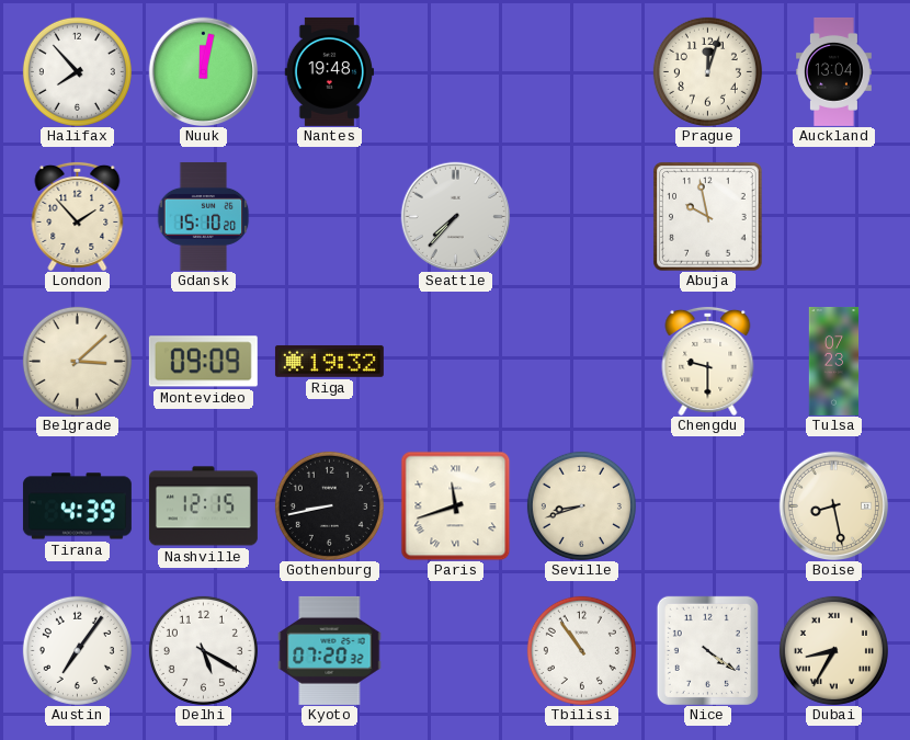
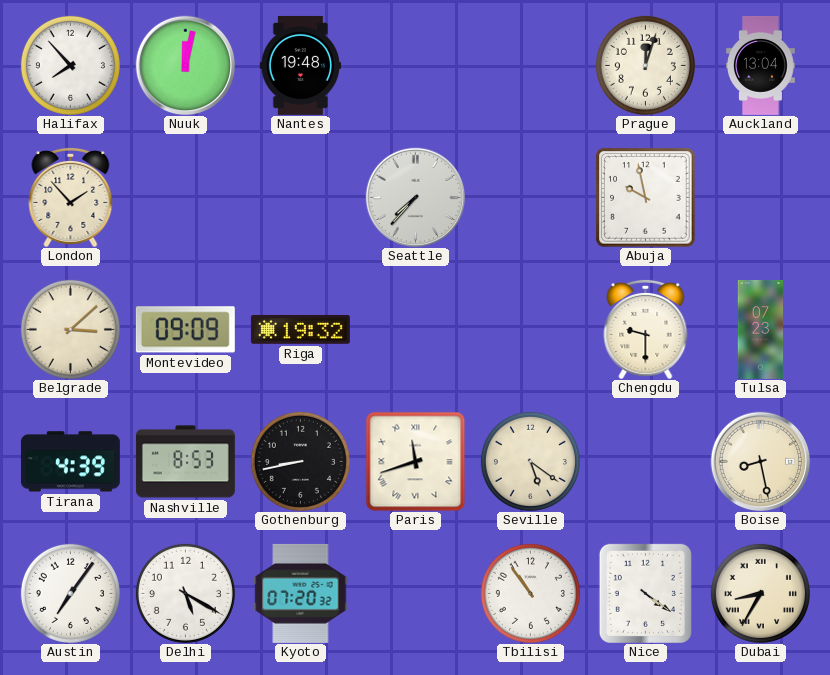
Gdansk: 15:10 -> none (204, 216)
Nashville: 12:15 -> 8:53 (185, 462)
Seville: 8:42 -> 5:21 (530, 461)
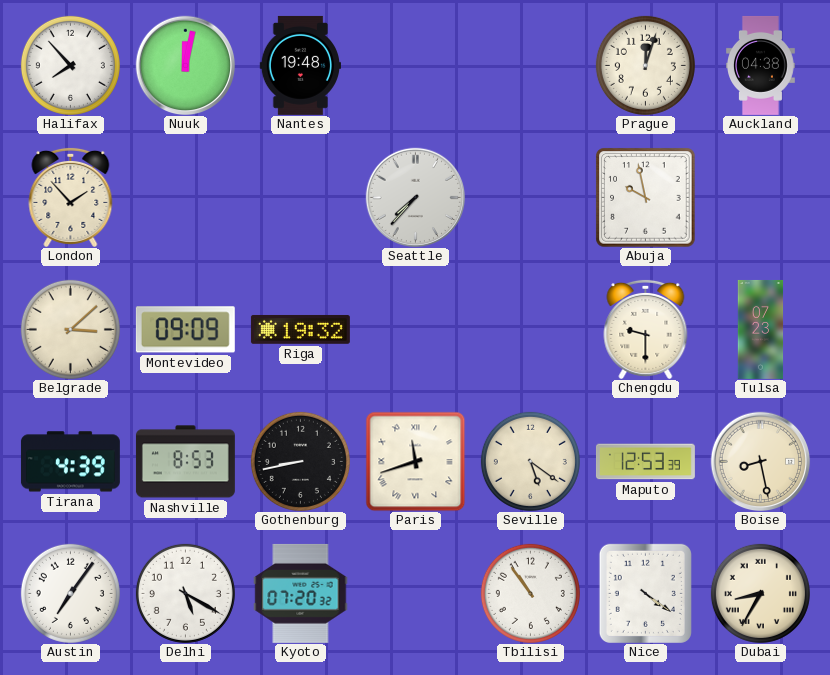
Auckland: 13:04 -> 04:38 (761, 65)
Maputo: none -> 12:53 (645, 462)
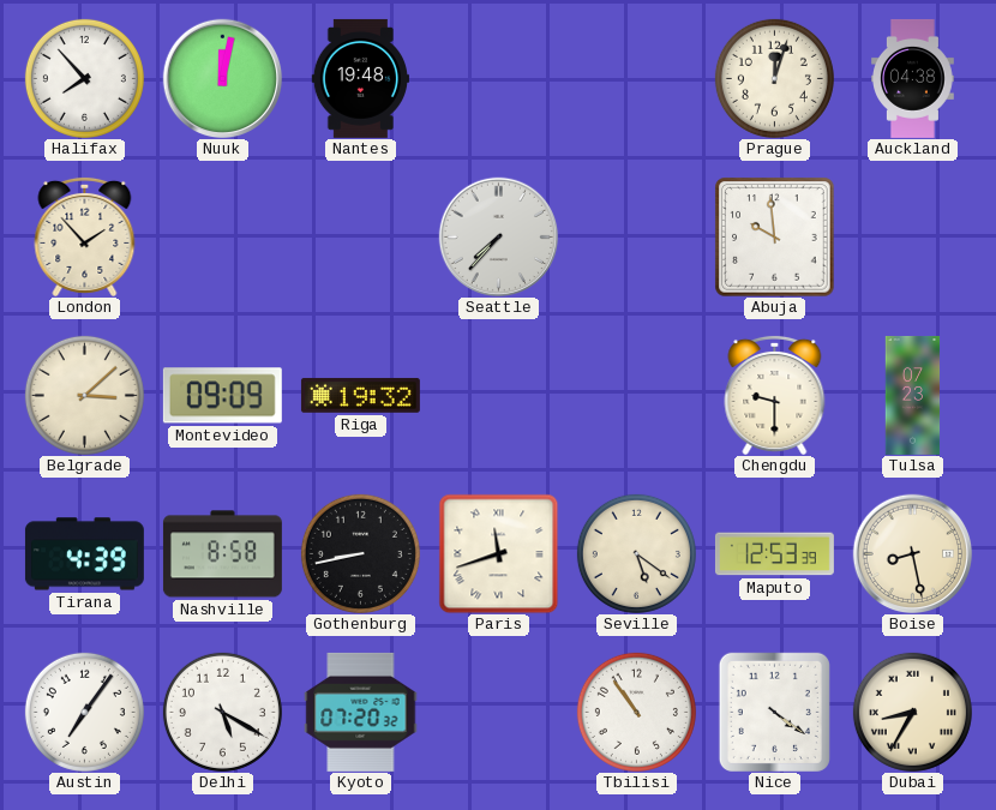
Abuja: 9:58 -> 9:59 (774, 236)
Nashville: 8:53 -> 8:58 (222, 554)
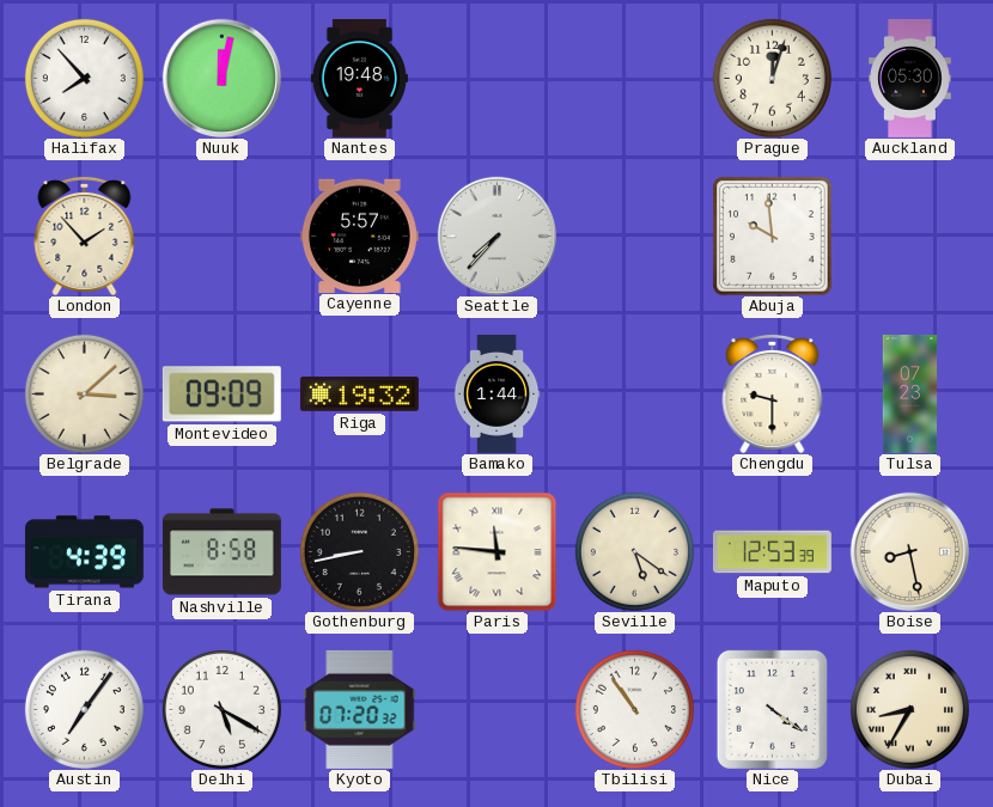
Auckland: 04:38 -> 05:30 (910, 78)
Cayenne: none -> 5:57 (359, 236)
Bamako: none -> 1:44 (496, 393)
Paris: 11:42 -> 11:46 (496, 551)
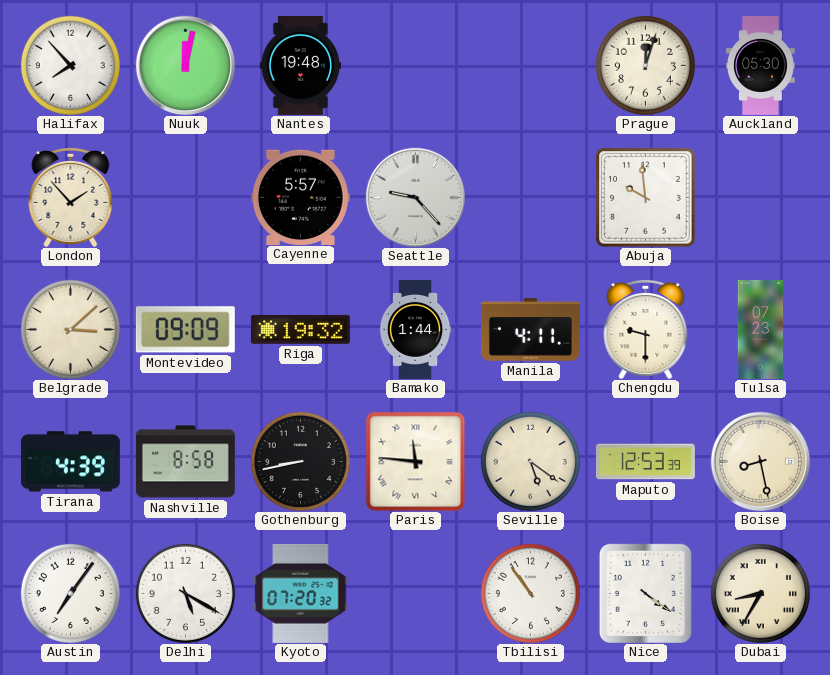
Seattle: 7:37 -> 9:23 (415, 197)
Manila: none -> 4:11 (530, 330)
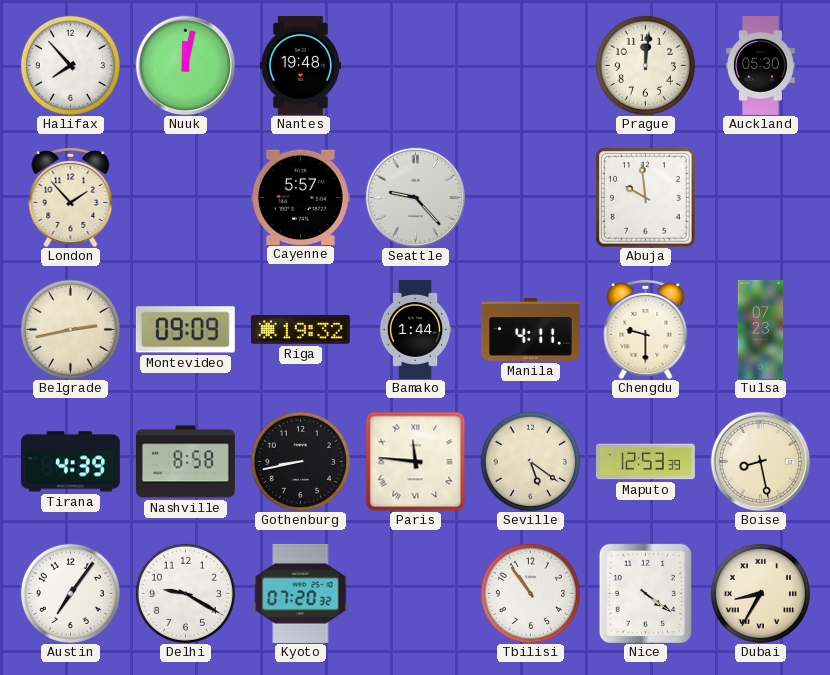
Prague: 12:03 -> 12:01 (645, 65)
Belgrade: 3:08 -> 2:43 (70, 329)
Delhi: 5:20 -> 9:20 (185, 593)
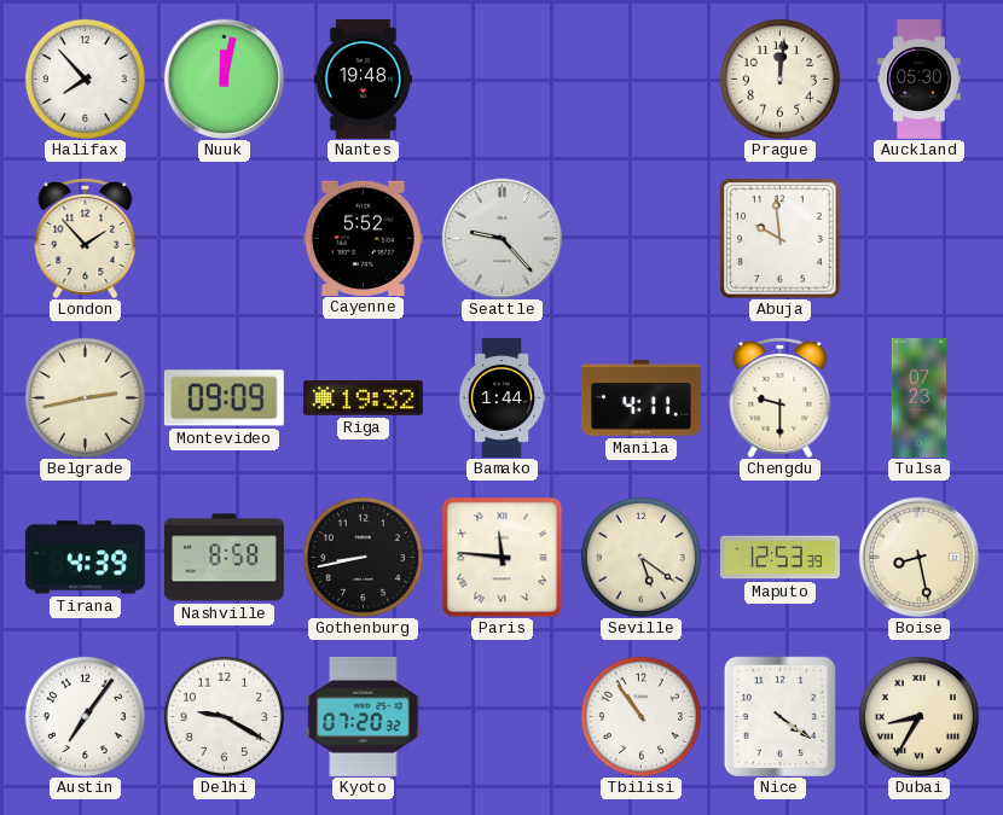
Cayenne: 5:57 -> 5:52 (363, 238)
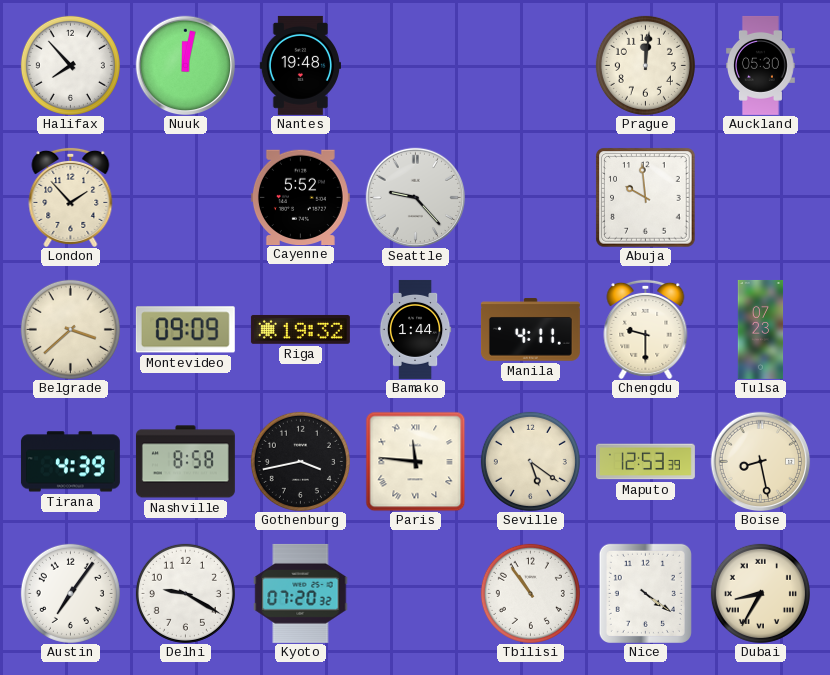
Belgrade: 2:43 -> 3:38 (70, 329)
Gothenburg: 8:43 -> 3:43 (300, 461)
